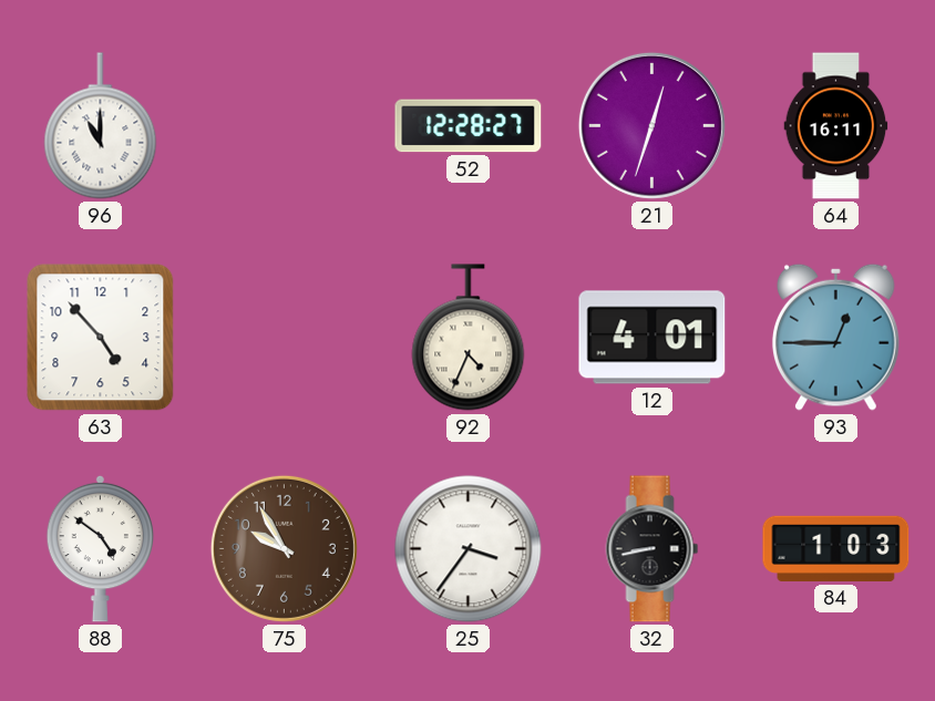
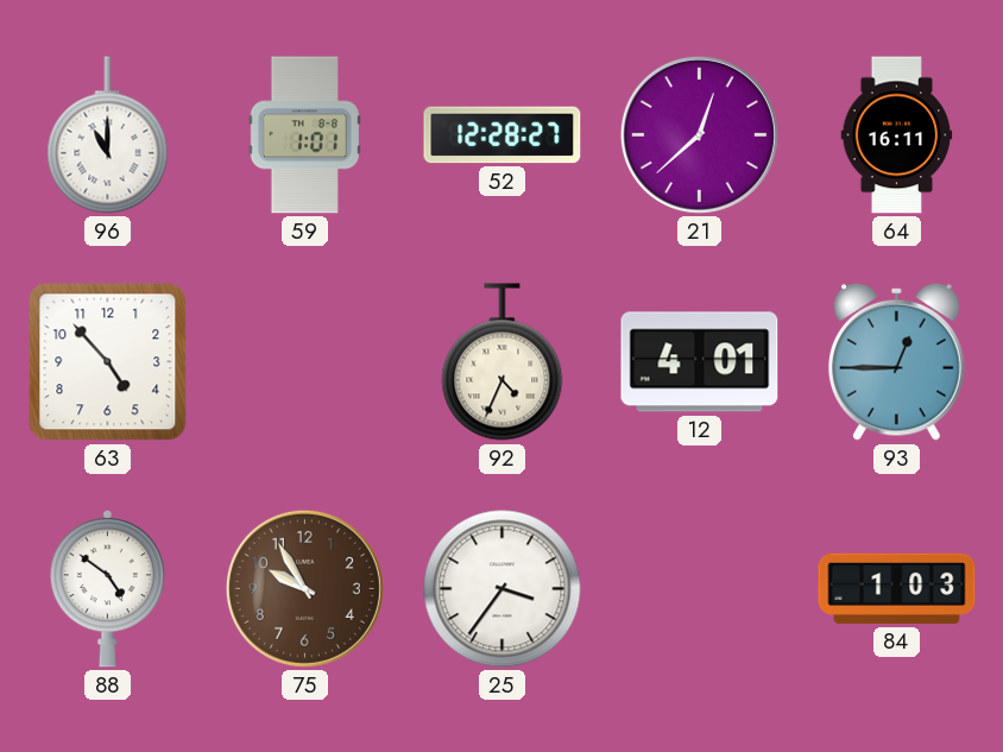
59: none -> 1:01 (304, 135)
21: 12:33 -> 12:38 (699, 134)
32: 8:43 -> none (653, 549)
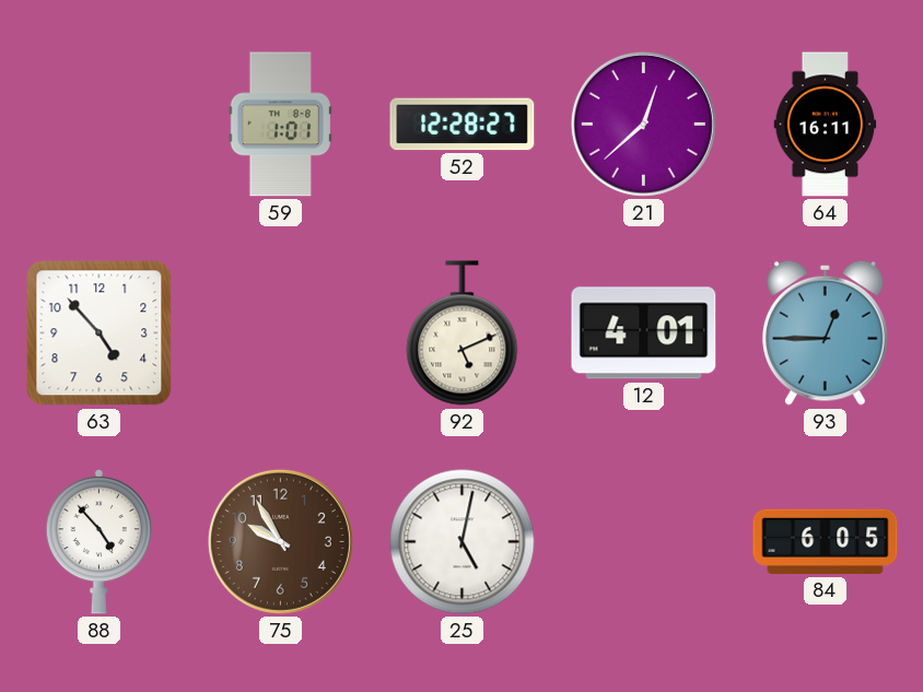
96: 11:00 -> none (108, 135)
92: 4:34 -> 5:11 (463, 333)
88: 4:51 -> 4:53 (98, 541)
25: 3:36 -> 5:02 (463, 542)
84: 1:03 -> 6:05 (826, 541)
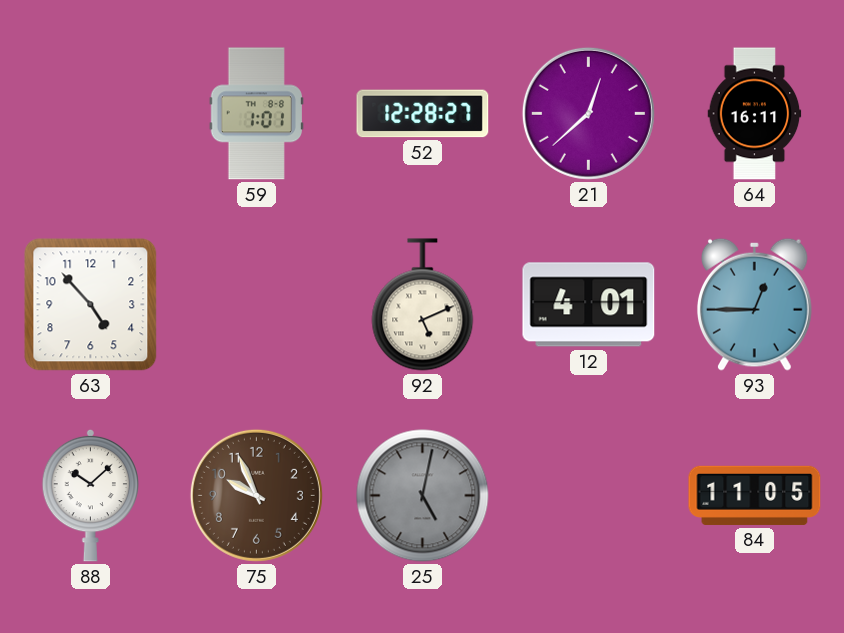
88: 4:53 -> 10:08 (90, 495)
75: 9:55 -> 9:56 (256, 495)
25 dial: white -> grey (423, 496)
84: 6:05 -> 11:05 (755, 495)
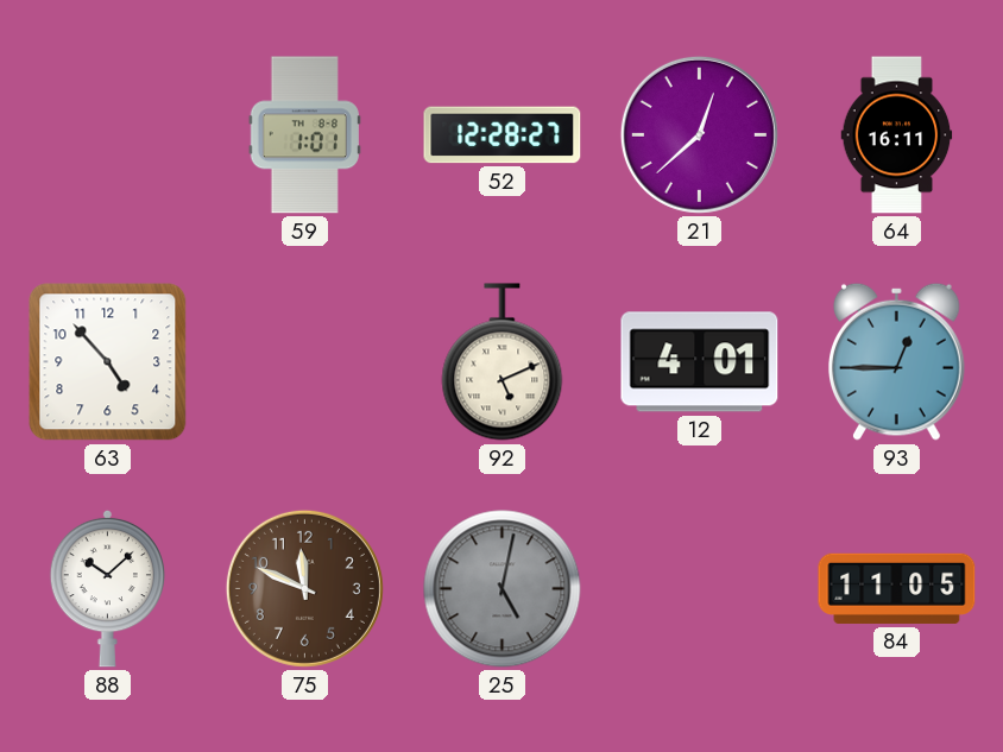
75: 9:56 -> 11:49 (304, 588)
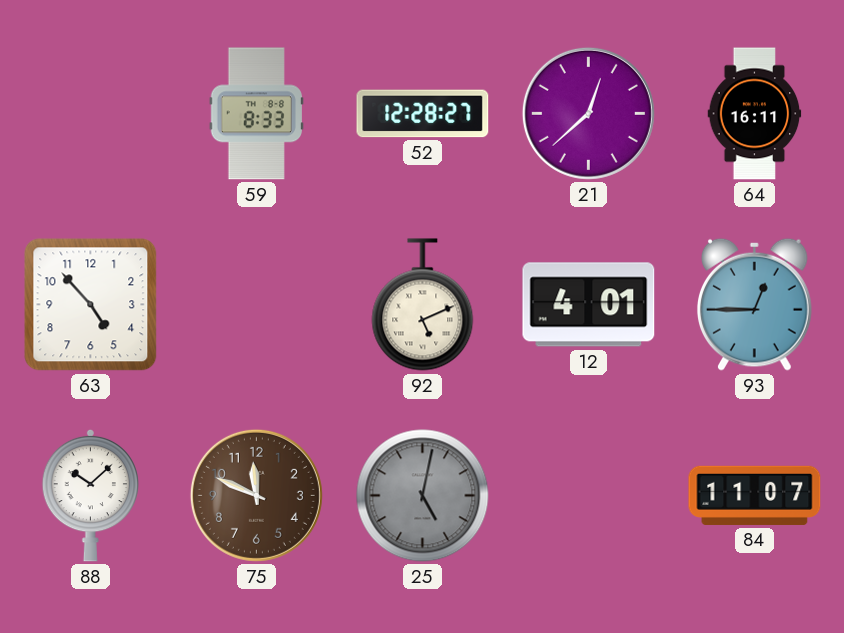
59: 1:01 -> 8:33 (256, 114)
84: 11:05 -> 11:07 (755, 495)
